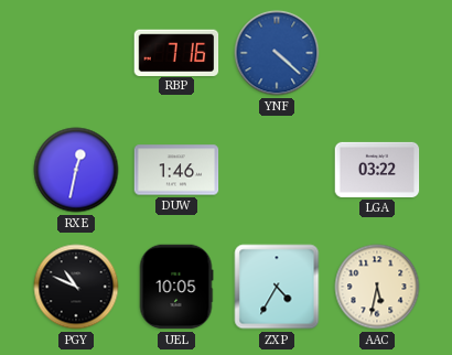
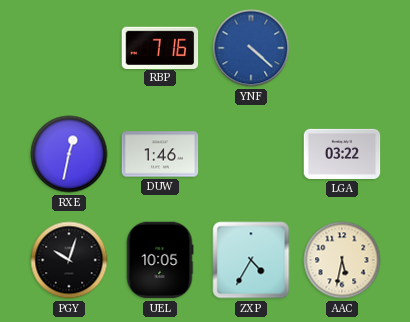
PGY: 10:49 -> 10:03 (69, 260)
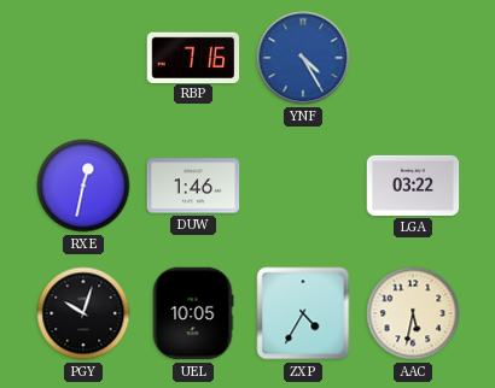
YNF: 4:22 -> 4:25 (303, 58)
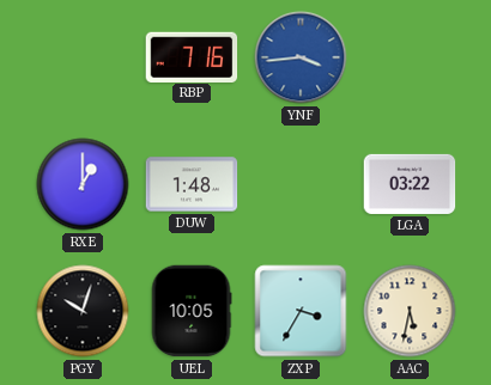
YNF: 4:25 -> 3:44 (301, 57)
RXE: 12:32 -> 1:00 (83, 184)
DUW: 1:46 -> 1:48 (192, 184)
ZXP: 4:35 -> 3:35 (301, 311)
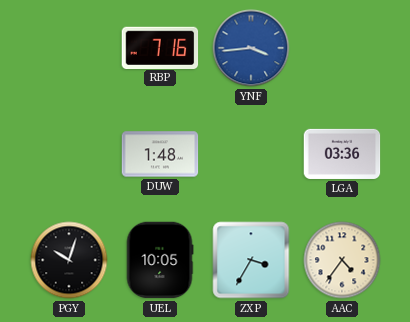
RXE: 1:00 -> none (83, 184)
LGA: 03:22 -> 03:36 (342, 154)
AAC: 5:32 -> 4:36 (342, 260)
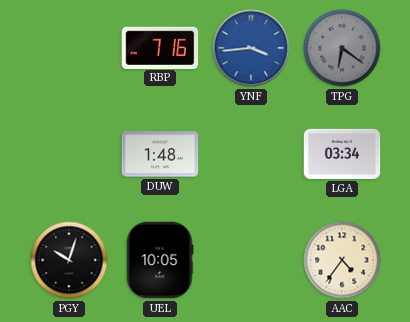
TPG: none -> 6:21 (342, 48)
LGA: 03:36 -> 03:34 (342, 154)
ZXP: 3:35 -> none (251, 260)
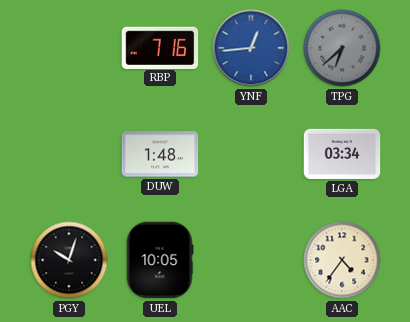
YNF: 3:44 -> 12:44 (251, 48)
TPG: 6:21 -> 6:38 (342, 48)
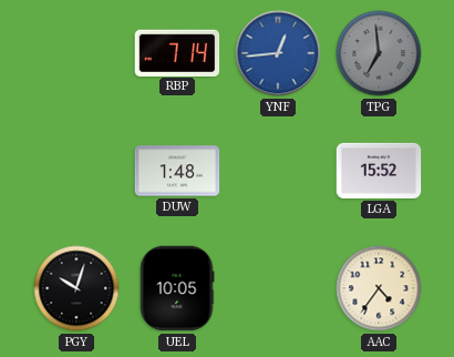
RBP: 7:16 -> 7:14 (177, 52)
TPG: 6:38 -> 6:59 (379, 53)
LGA: 03:34 -> 15:52 (379, 171)
